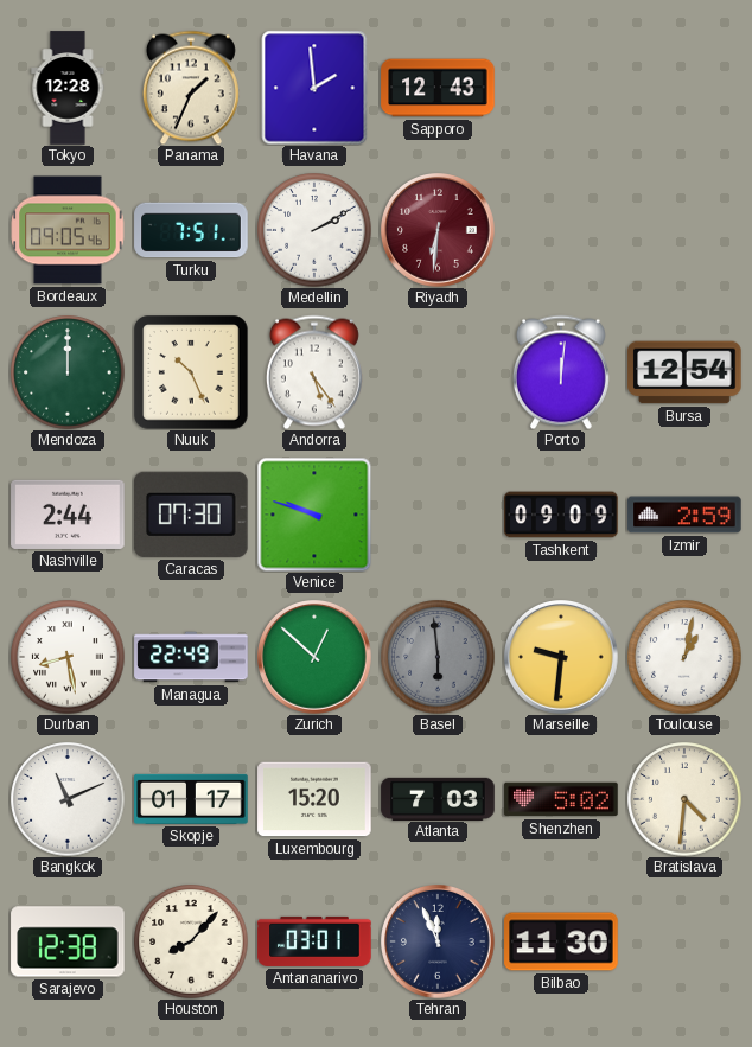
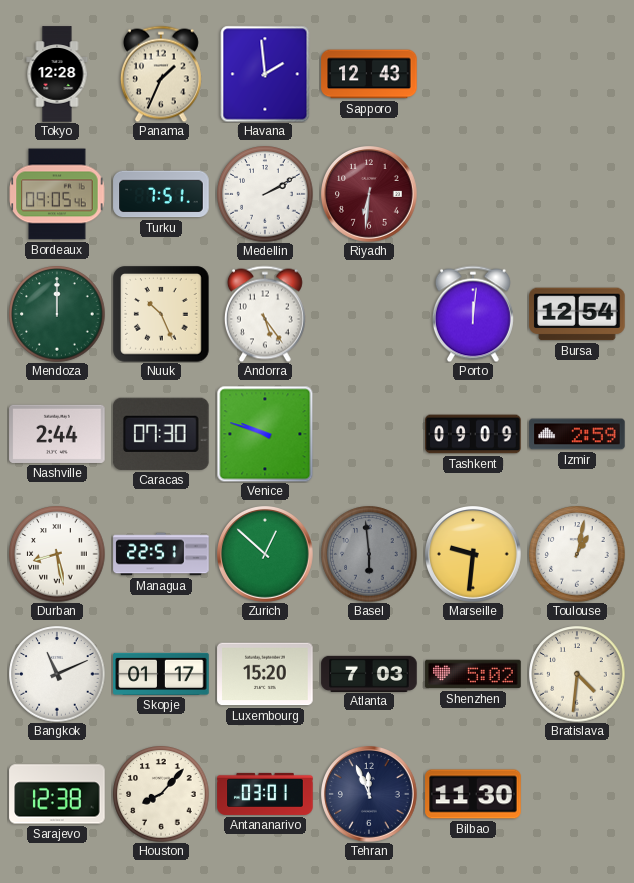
Managua: 22:49 -> 22:51 (161, 554)
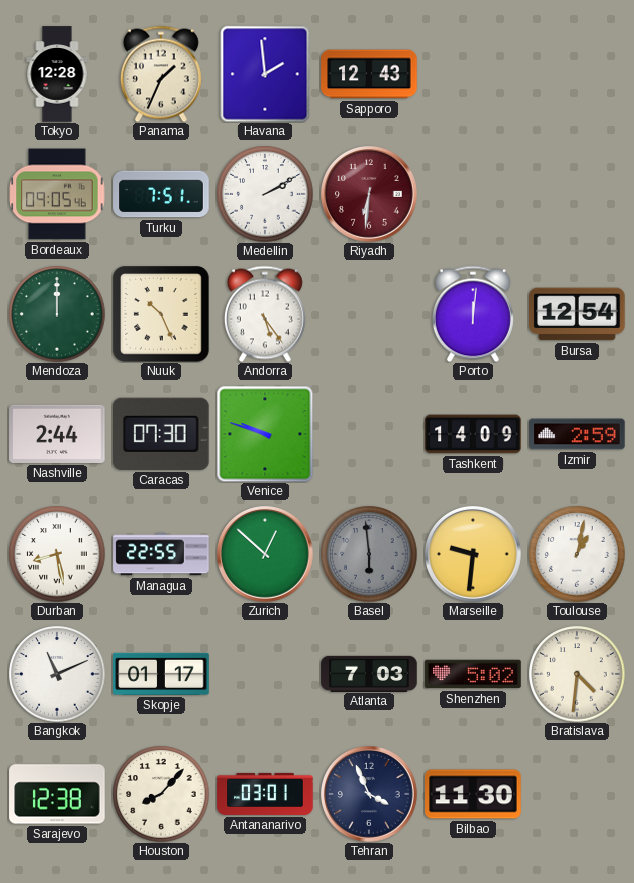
Tashkent: 09:09 -> 14:09 (473, 434)
Managua: 22:51 -> 22:55 (161, 554)
Luxembourg: 15:20 -> none (265, 674)
Tehran: 11:56 -> 3:56 (370, 795)
